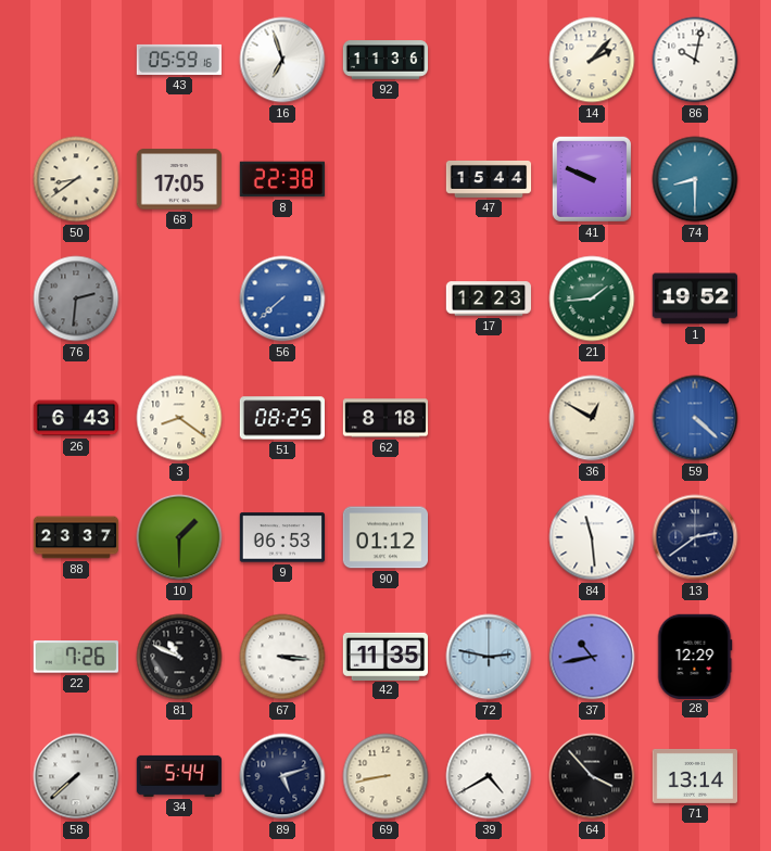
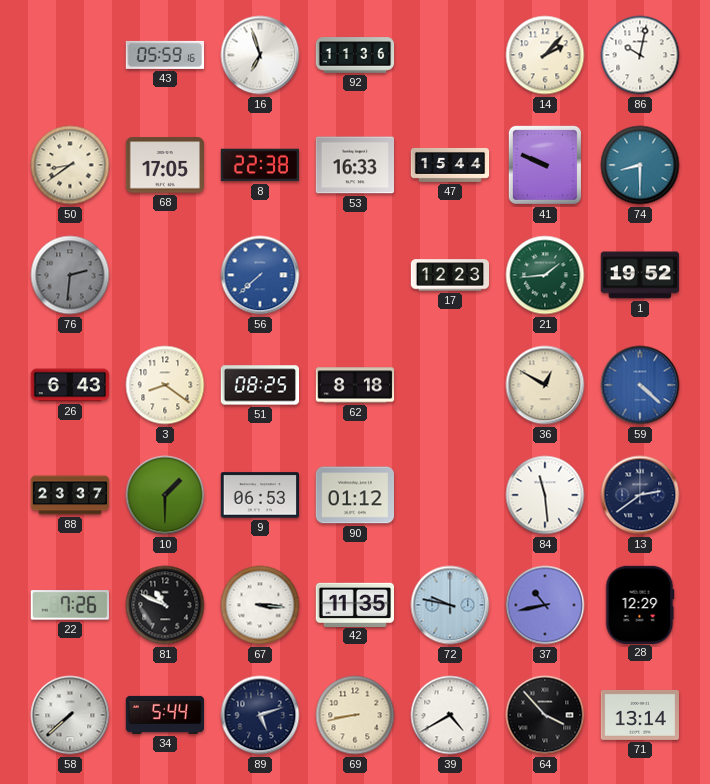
53: none -> 16:33 (354, 165)
72: 2:47 -> 9:47 (450, 605)
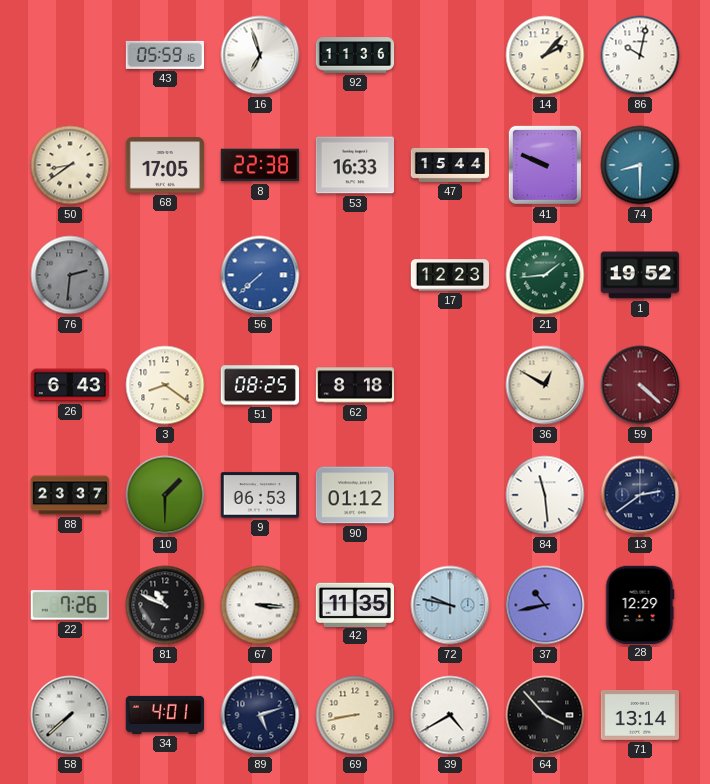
59 dial: blue -> burgundy (640, 385)
34: 5:44 -> 4:01 (164, 715)
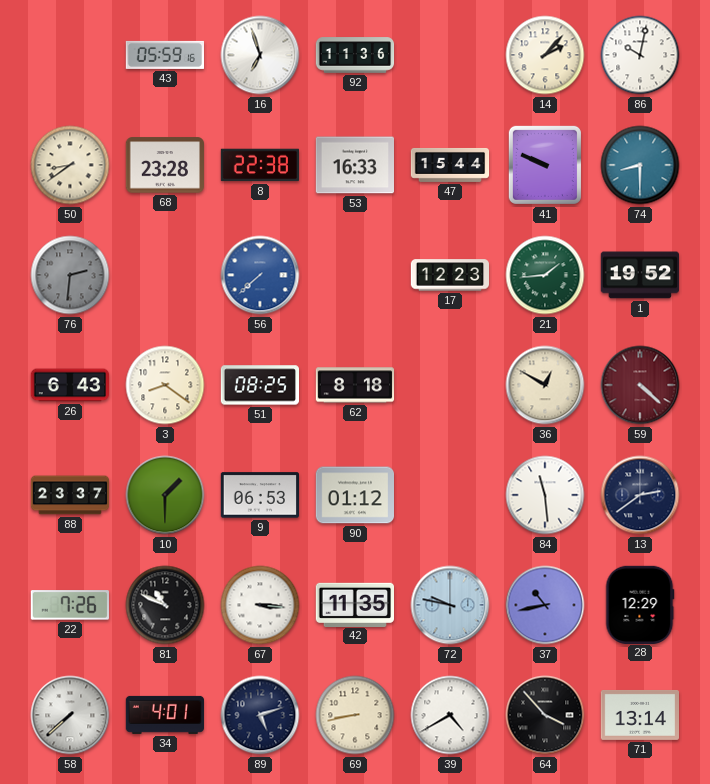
68: 17:05 -> 23:28 (164, 165)
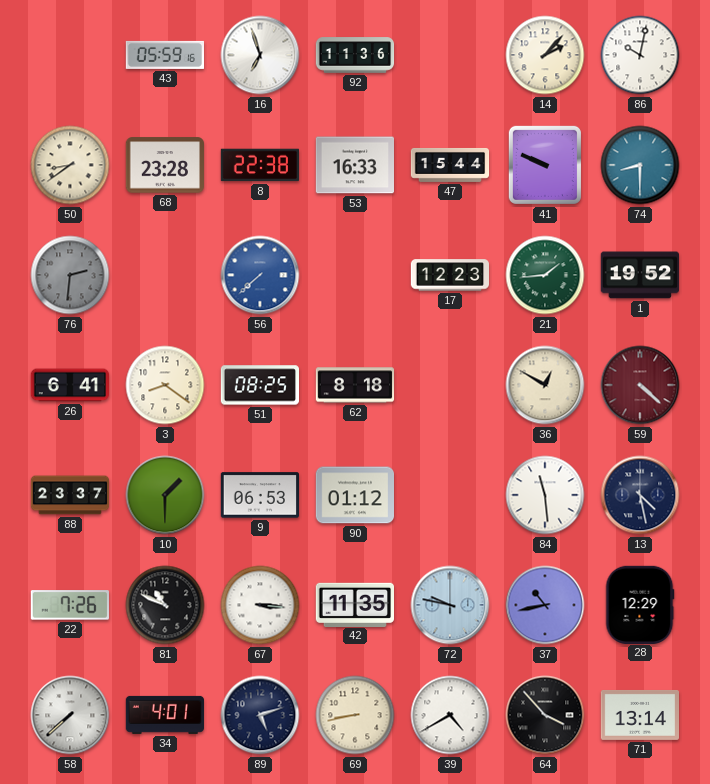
26: 6:43 -> 6:41 (69, 385)
13: 2:39 -> 4:28 (640, 495)
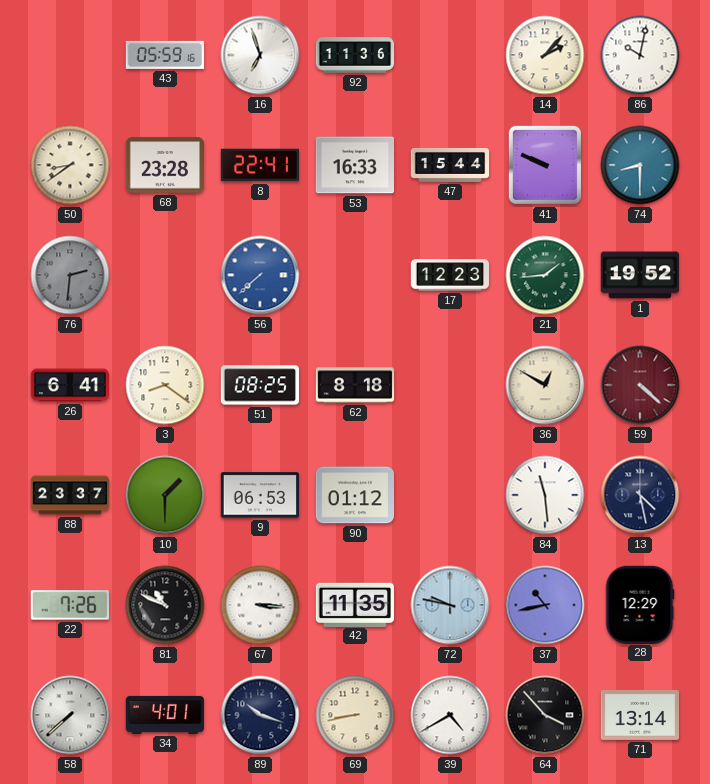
8: 22:38 -> 22:41 (259, 165)
89: 5:12 -> 10:18 (260, 715)
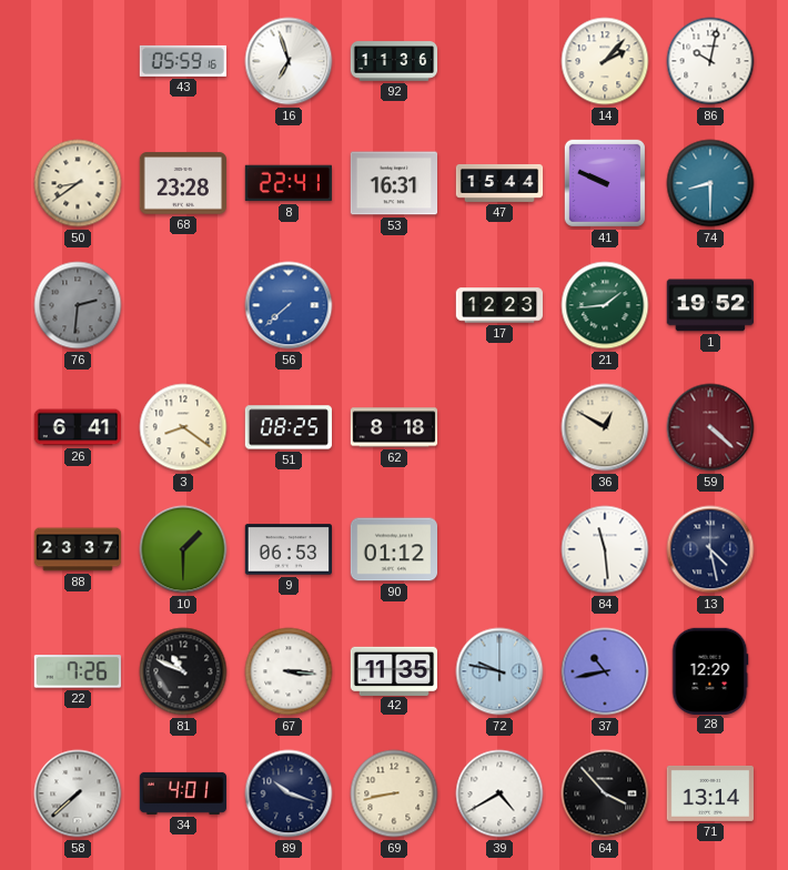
53: 16:33 -> 16:31 (393, 183)
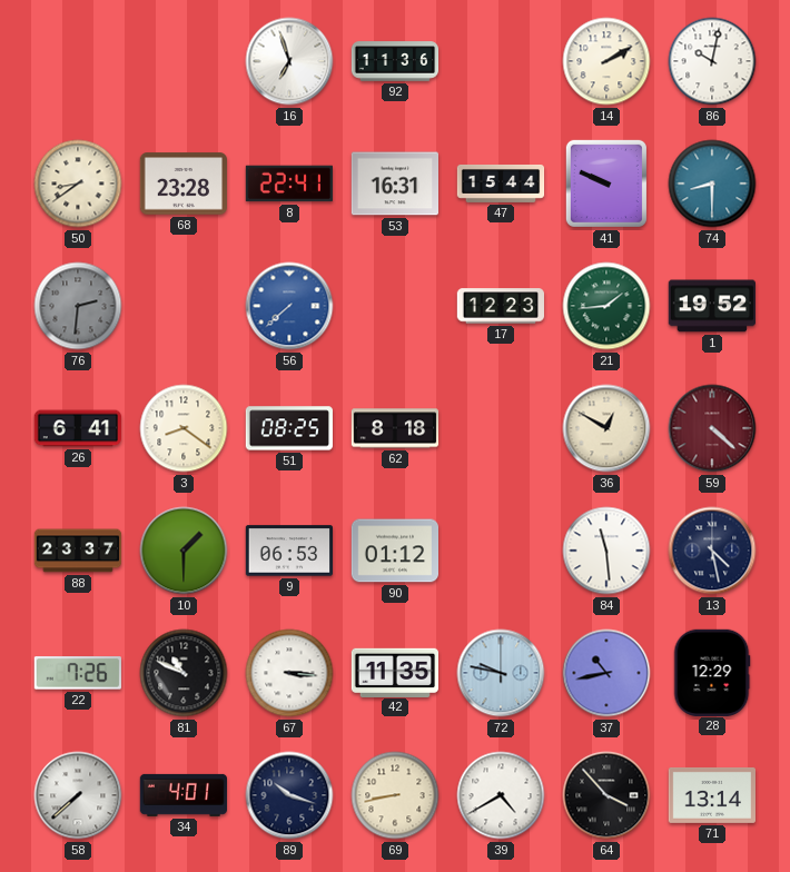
43: 05:59 -> none (182, 61)
14: 2:07 -> 2:10 (606, 61)
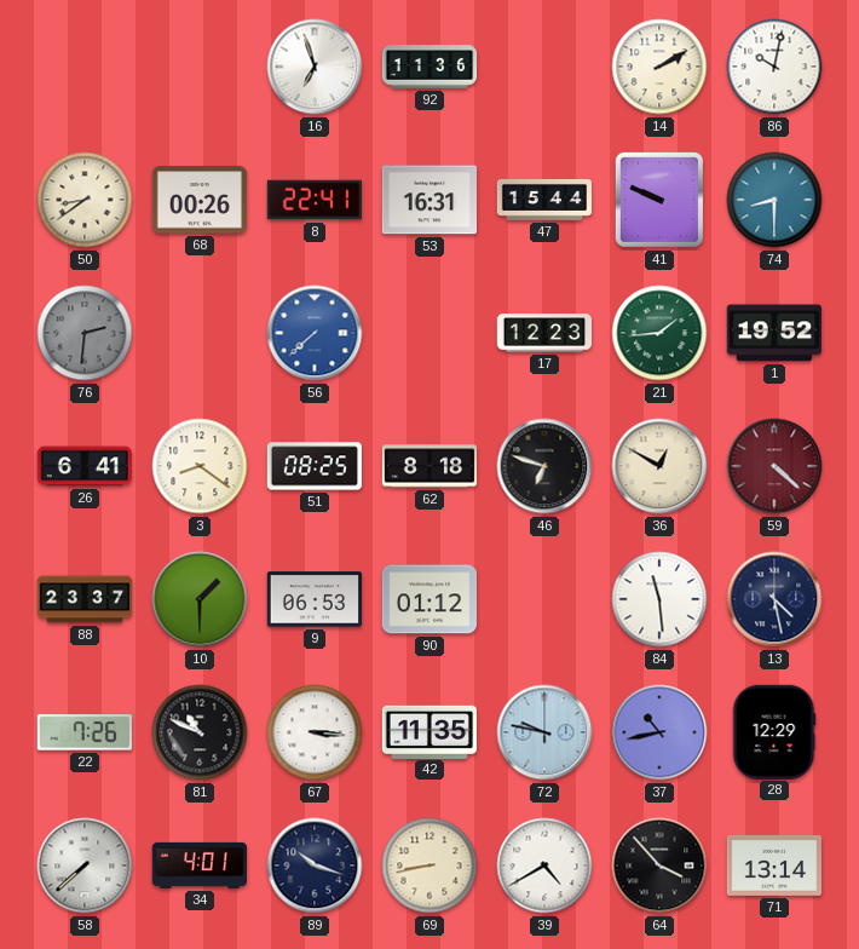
68: 23:28 -> 00:26 (198, 200)
46: none -> 6:48 (544, 466)
